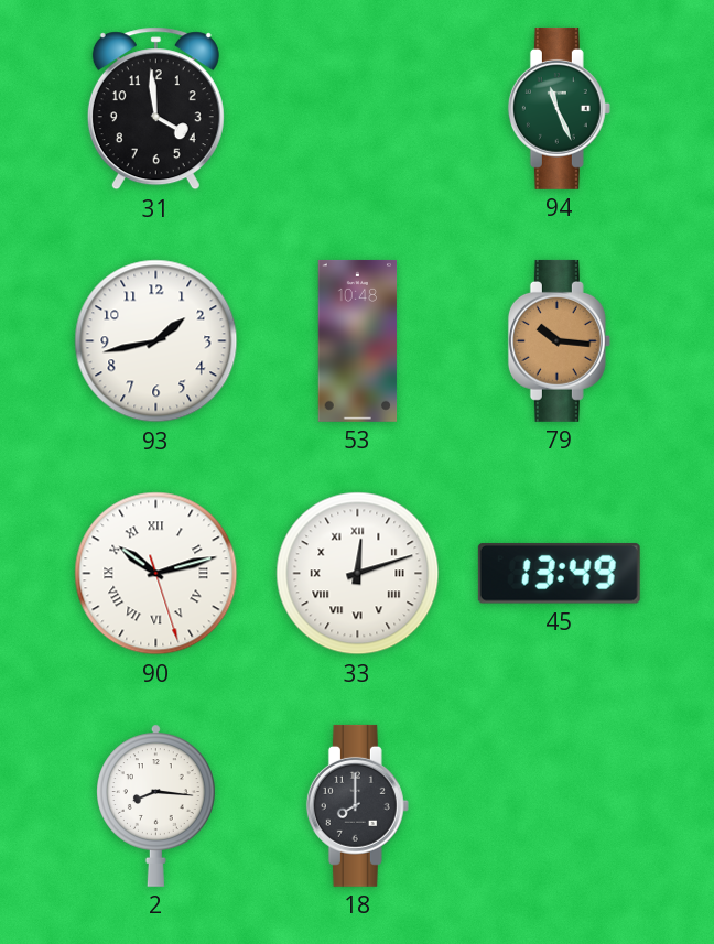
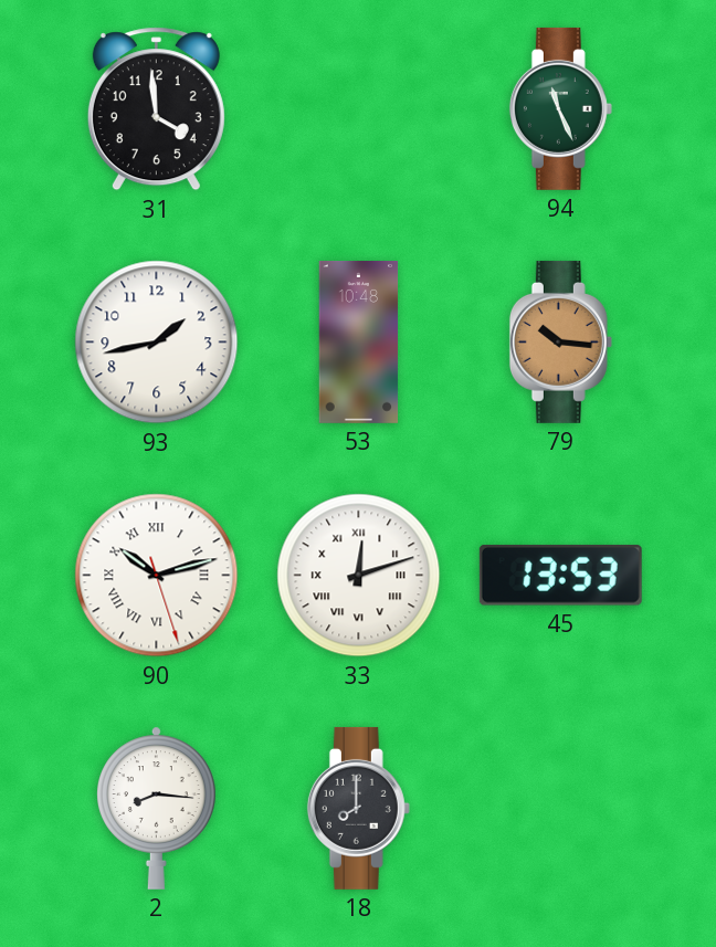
45: 13:49 -> 13:53 (560, 575)
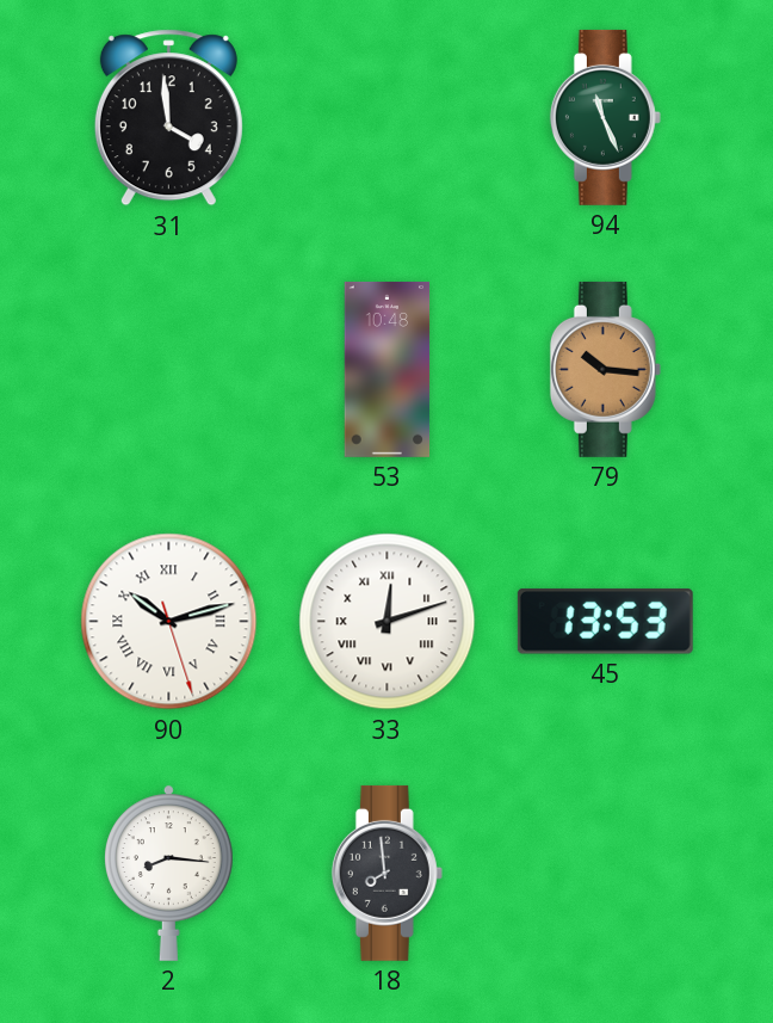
93: 1:43 -> none (157, 343)
18: 8:00 -> 7:59 (386, 873)
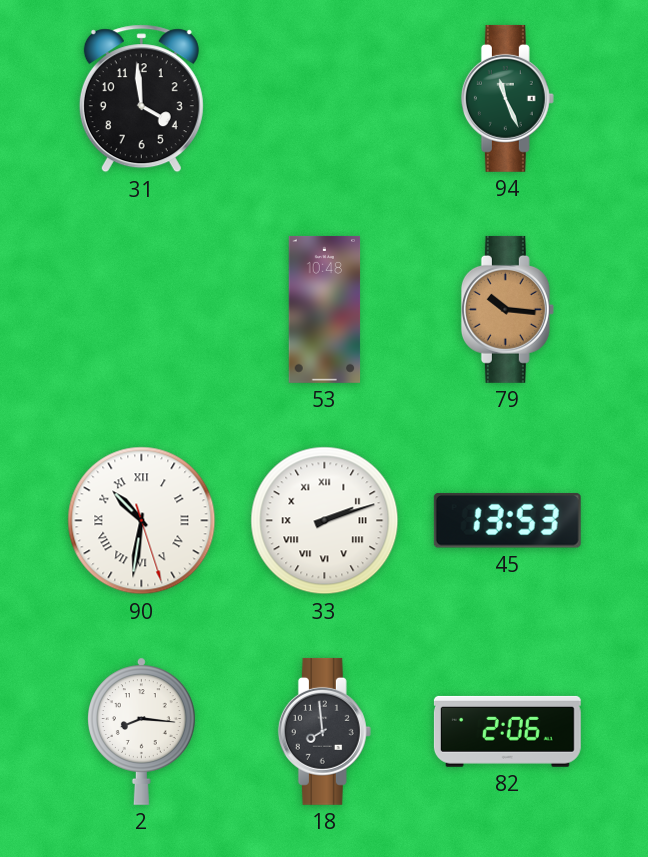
90: 10:12 -> 10:31 (142, 521)
33: 12:12 -> 2:12 (325, 521)
82: none -> 2:06 (507, 731)
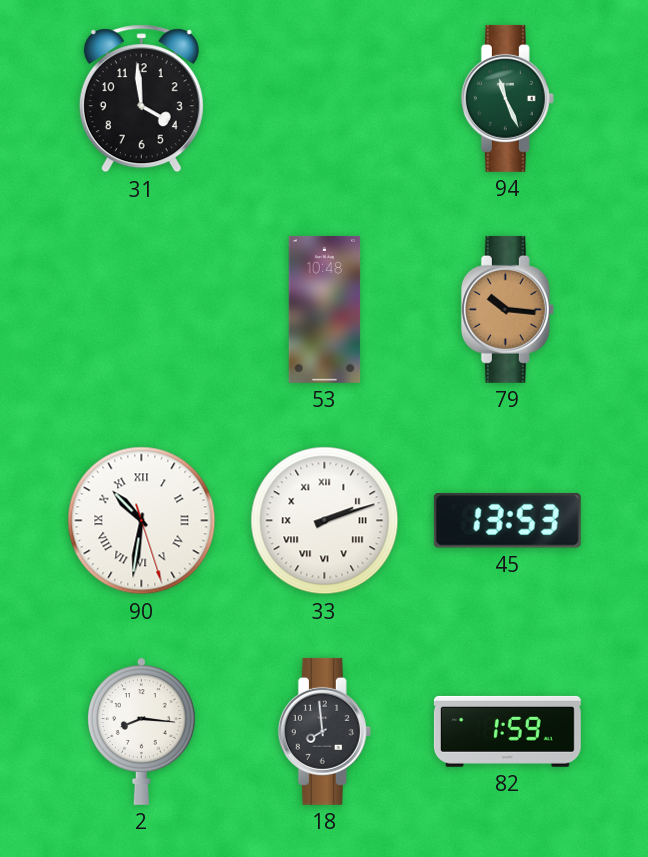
82: 2:06 -> 1:59 (507, 731)
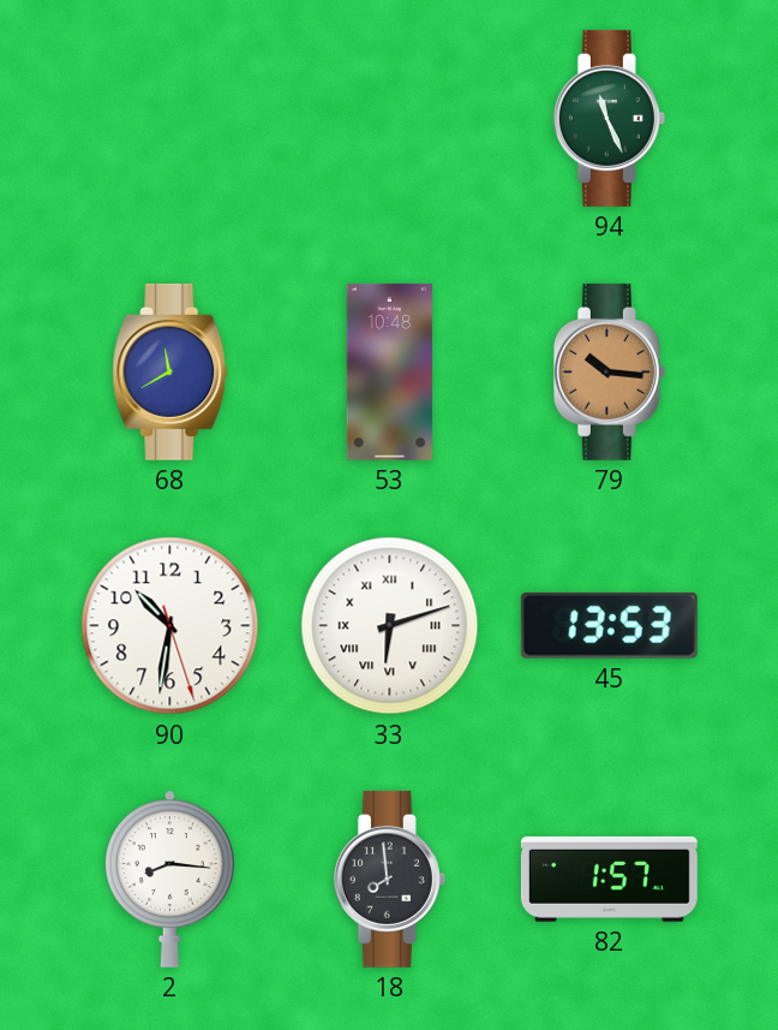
31: 3:59 -> none (141, 99)
68: none -> 11:40 (170, 371)
90 numerals: Roman -> Arabic (170, 626)
33: 2:12 -> 6:12 (390, 626)
82: 1:59 -> 1:57 (609, 879)
